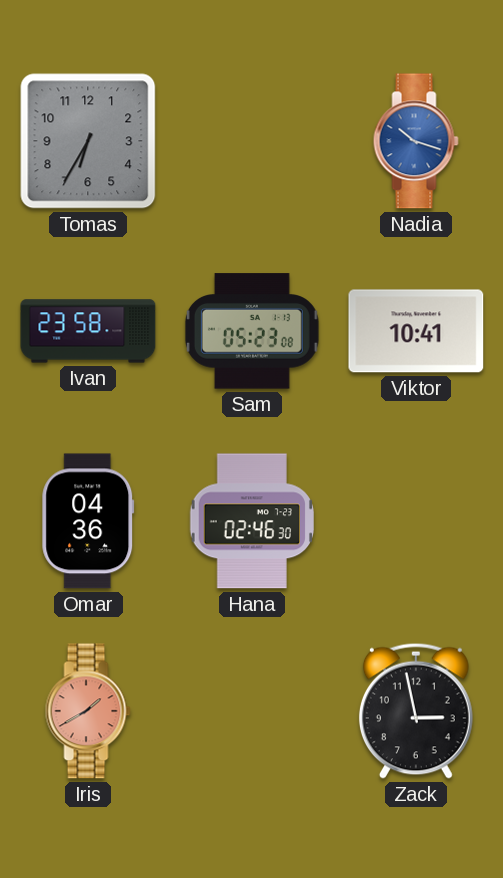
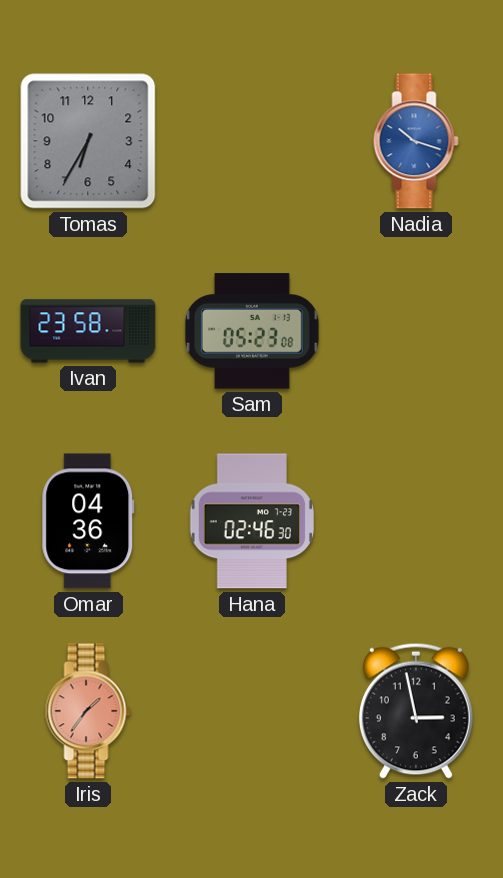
Viktor: 10:41 -> none (416, 331)
Iris: 1:40 -> 1:36 (88, 711)
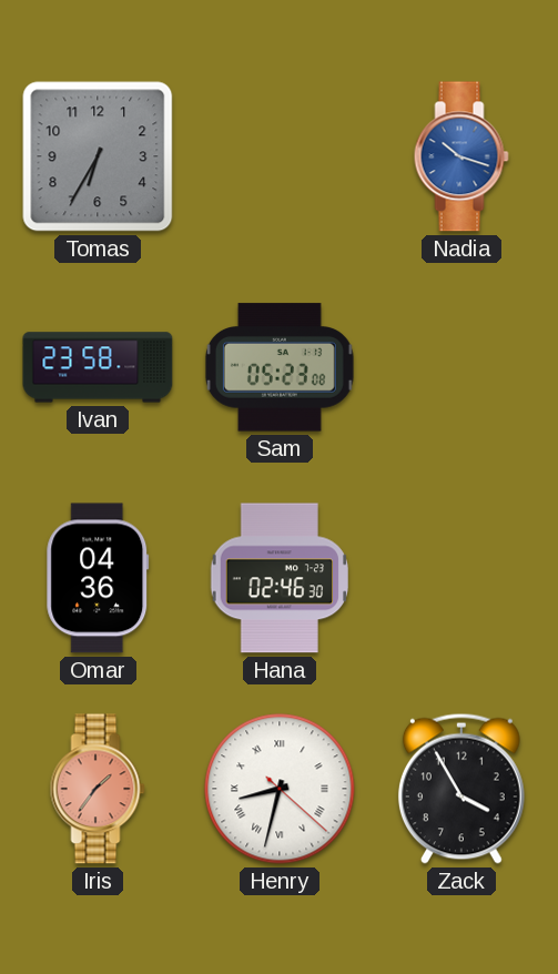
Henry: none -> 8:32 (280, 789)
Zack: 2:58 -> 3:55 (461, 789)
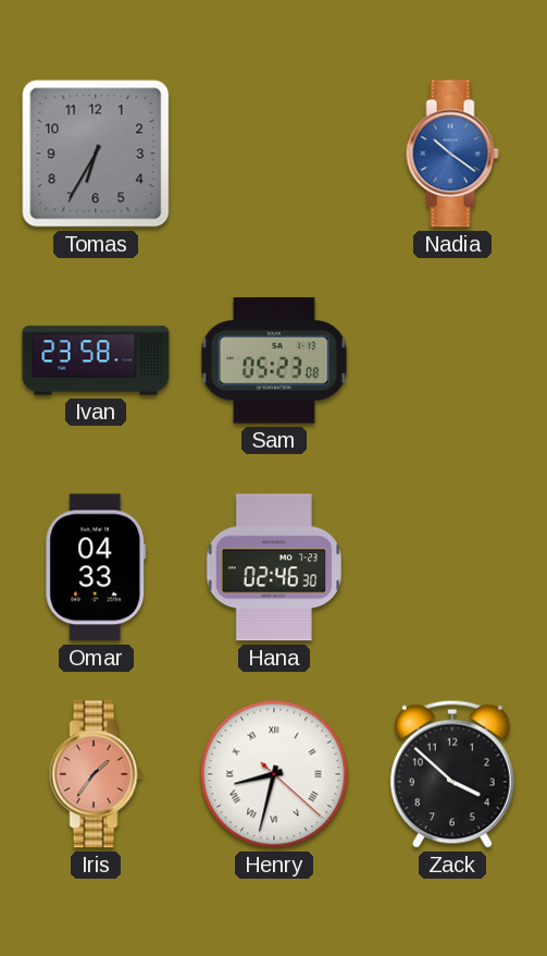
Nadia: 10:18 -> 10:21 (452, 154)
Omar: 04:36 -> 04:33 (96, 567)
Zack: 3:55 -> 3:52 (452, 774)
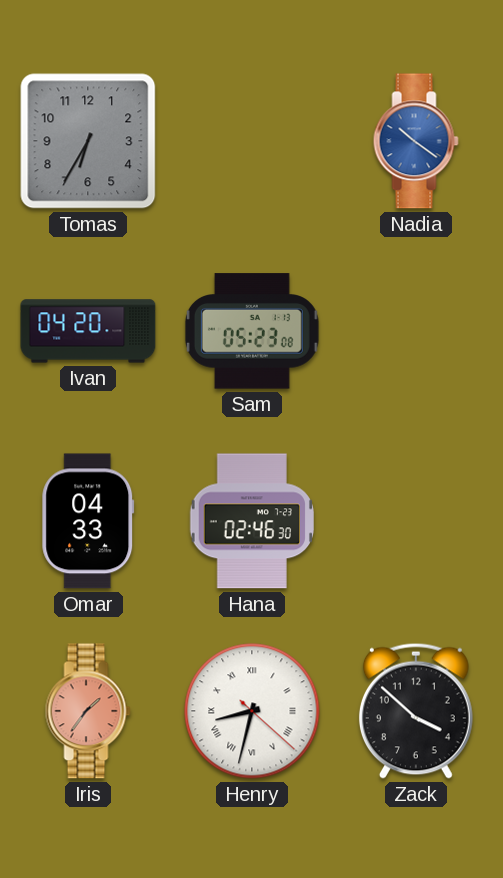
Ivan: 23:58 -> 04:20 (88, 331)
